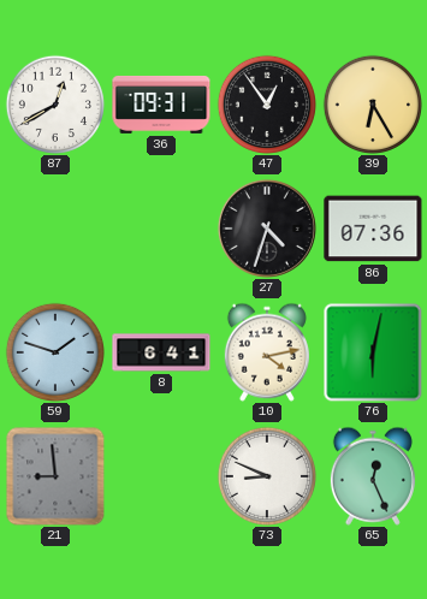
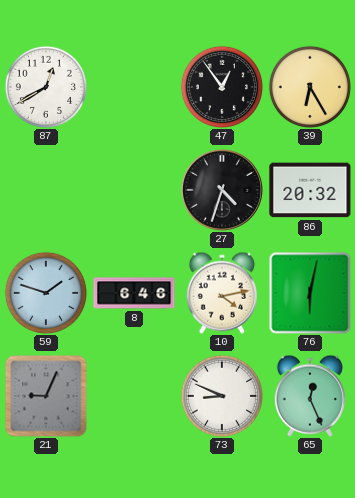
36: 09:31 -> none (161, 105)
86: 07:36 -> 20:32 (310, 190)
8: 6:41 -> 6:46 (134, 293)
21: 8:59 -> 9:04 (46, 396)
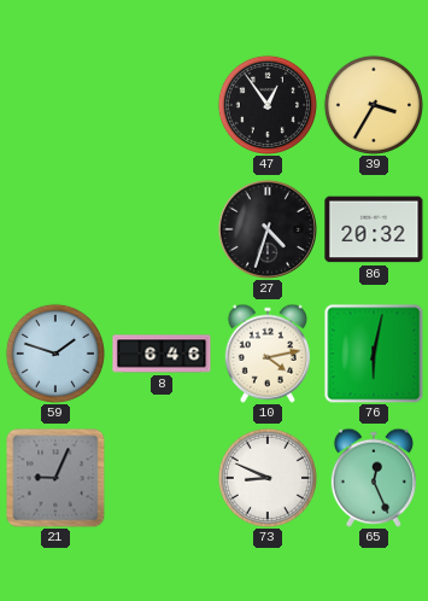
87: 12:40 -> none (46, 87)
39: 6:25 -> 3:35 (374, 105)
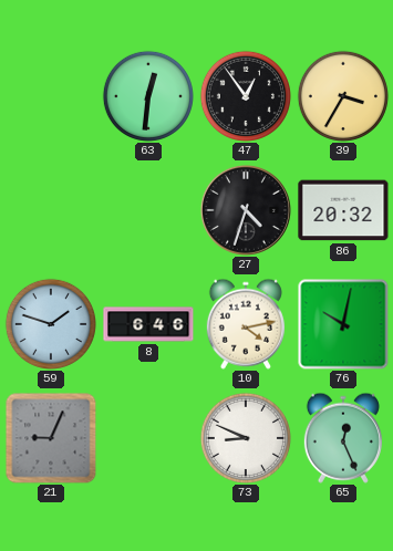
63: none -> 12:31 (148, 96)
76: 6:02 -> 10:02 (343, 324)
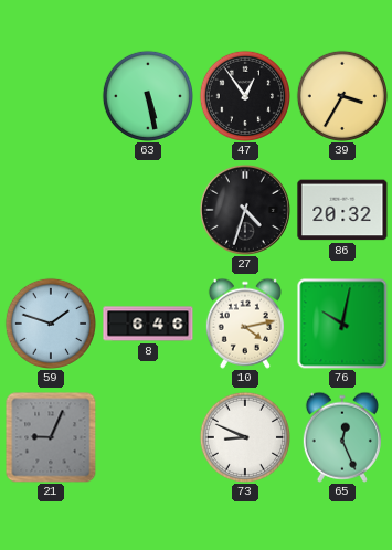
63: 12:31 -> 5:28 (148, 96)
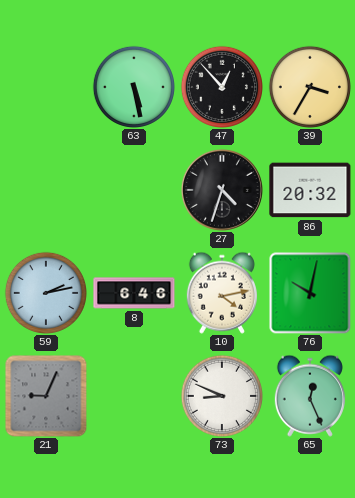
47: 12:54 -> 12:53 (222, 87)
59: 1:48 -> 2:13 (46, 293)
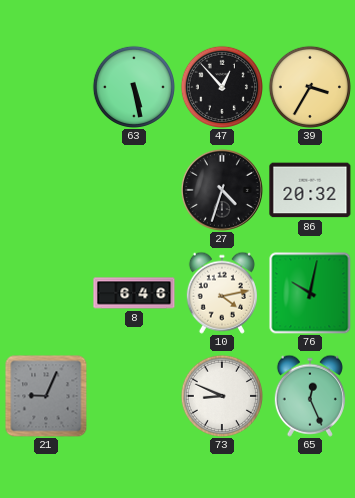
59: 2:13 -> none (46, 293)
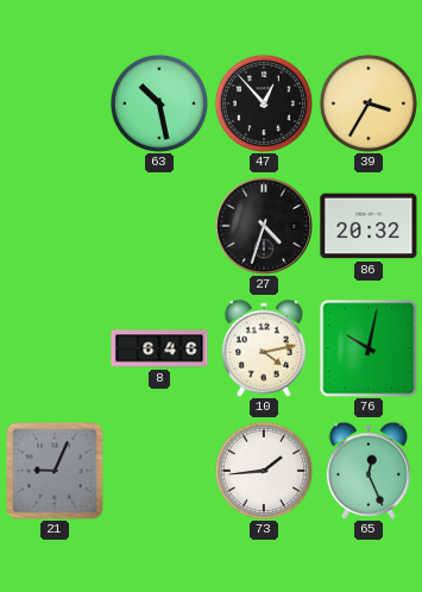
63: 5:28 -> 10:28 (159, 103)
73: 8:49 -> 1:44 (264, 471)
